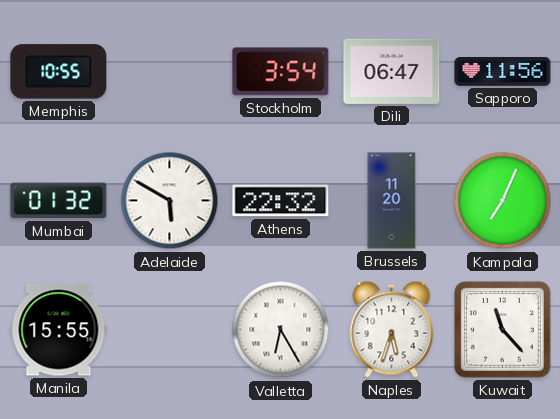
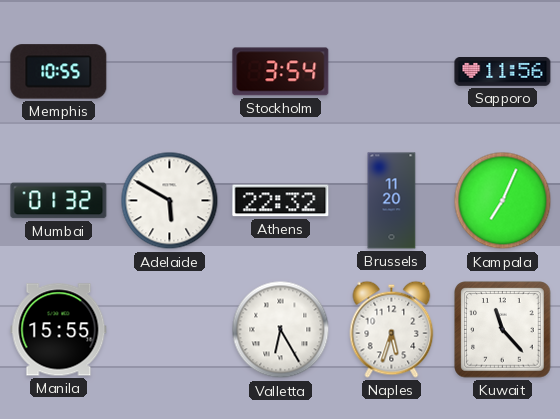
Dili: 06:47 -> none (392, 71)
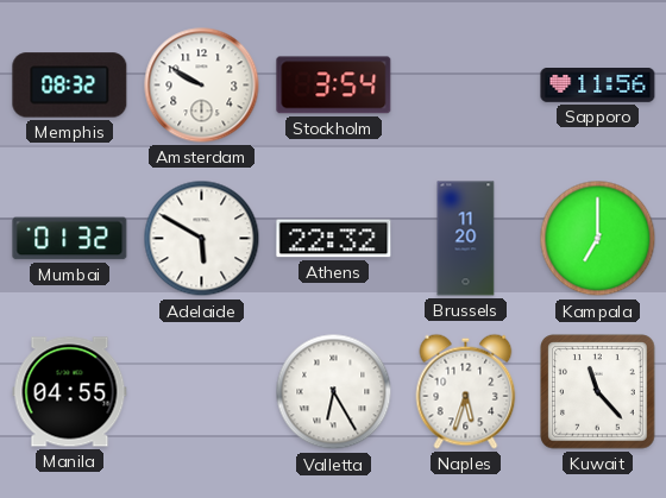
Memphis: 10:55 -> 08:32 (70, 86)
Amsterdam: none -> 9:50 (202, 86)
Kampala: 7:04 -> 7:00 (598, 239)
Manila: 15:55 -> 04:55 (70, 392)
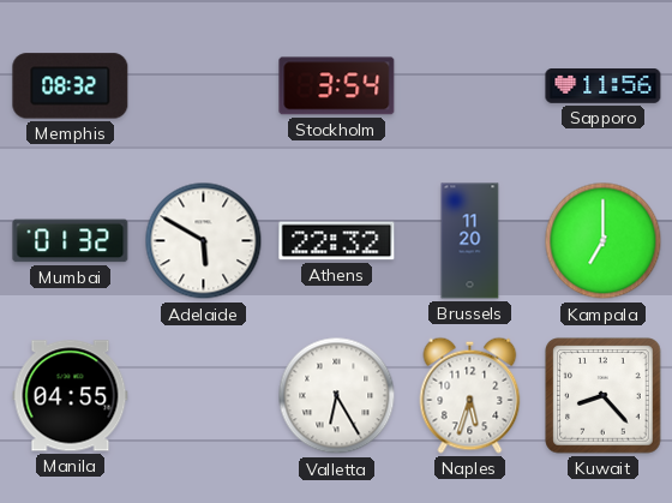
Amsterdam: 9:50 -> none (202, 86)
Kuwait: 11:23 -> 8:23 (604, 396)
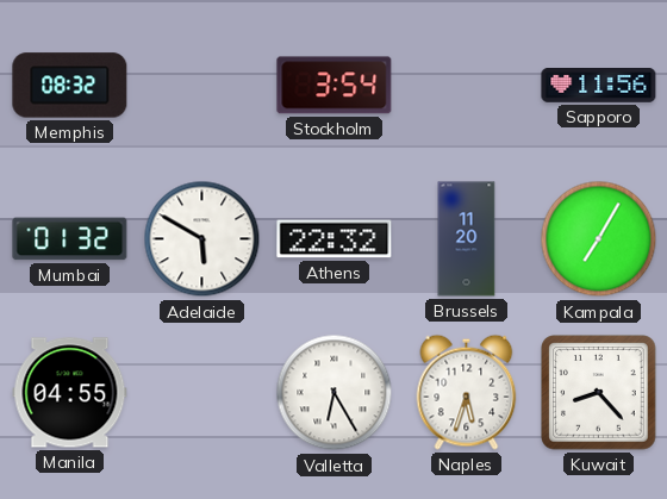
Kampala: 7:00 -> 7:05 (599, 239)
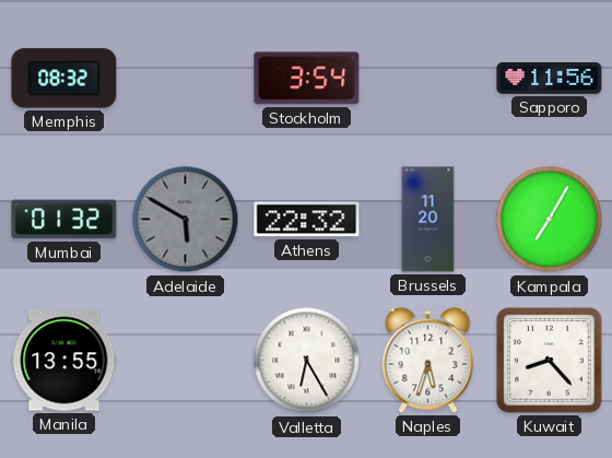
Adelaide dial: white -> grey (186, 220)
Manila: 04:55 -> 13:55 (64, 361)
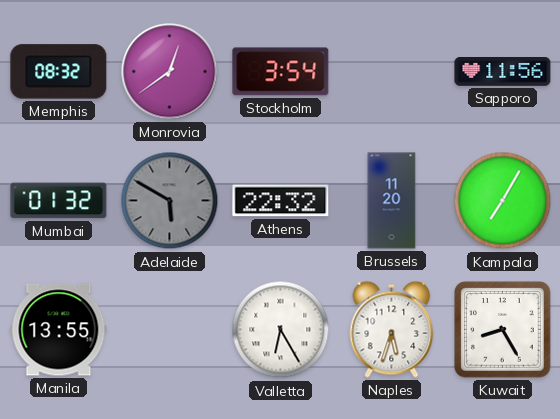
Monrovia: none -> 12:39 (170, 72)
Kuwait: 8:23 -> 8:25 (503, 330)
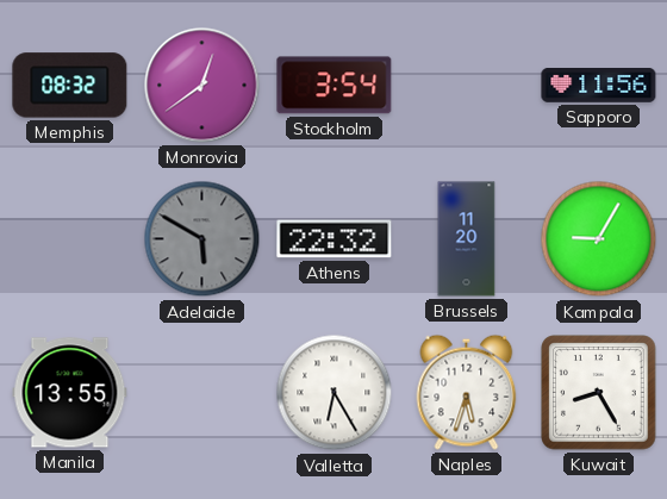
Mumbai: 01:32 -> none (59, 201)
Kampala: 7:05 -> 9:05 (599, 239)
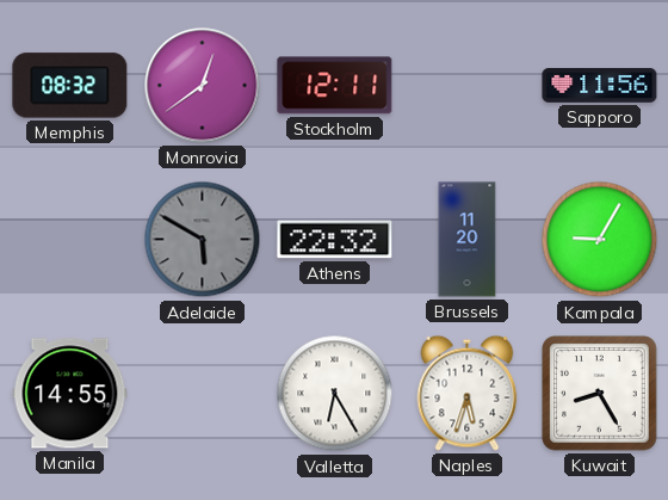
Stockholm: 3:54 -> 12:11 (335, 86)
Manila: 13:55 -> 14:55 (70, 394)
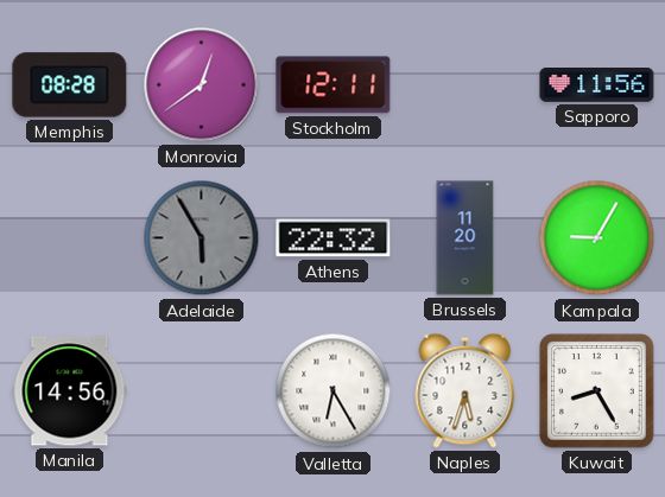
Memphis: 08:32 -> 08:28 (70, 85)
Adelaide: 5:50 -> 5:55 (202, 238)
Manila: 14:55 -> 14:56 (70, 391)
